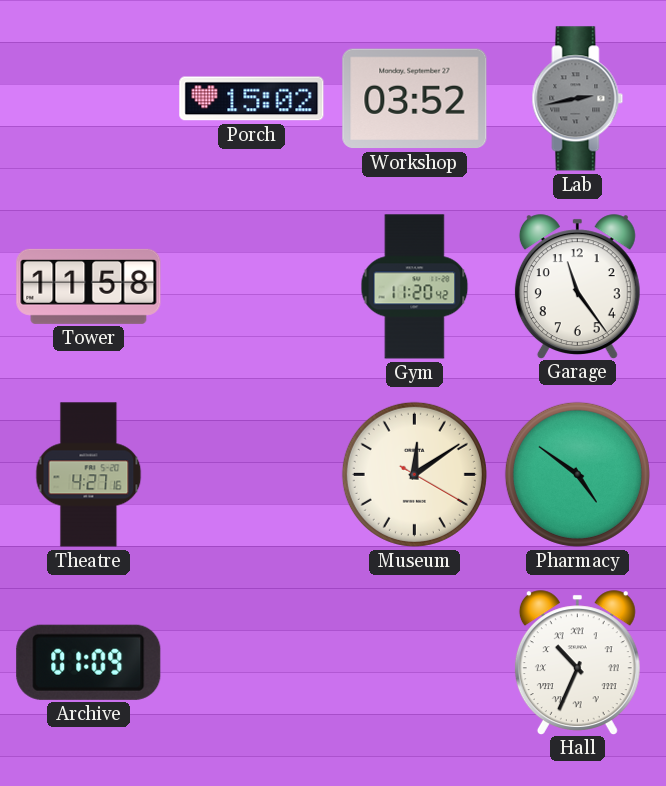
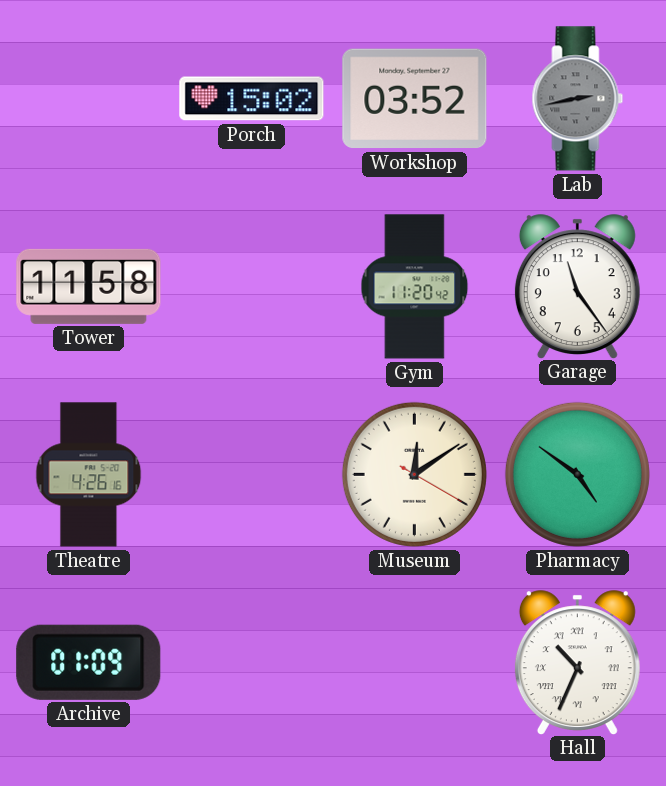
Theatre: 4:27 -> 4:26 (89, 475)
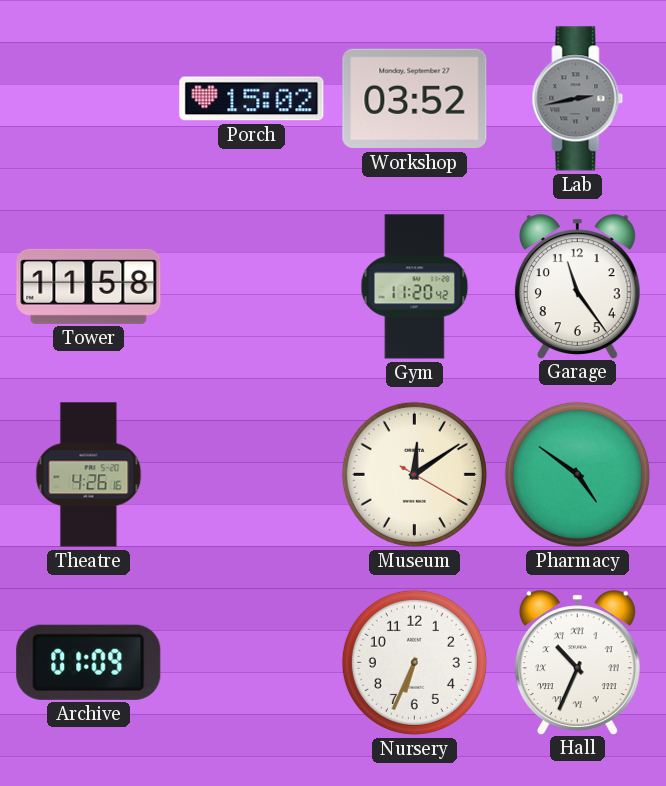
Nursery: none -> 6:34 (414, 662)
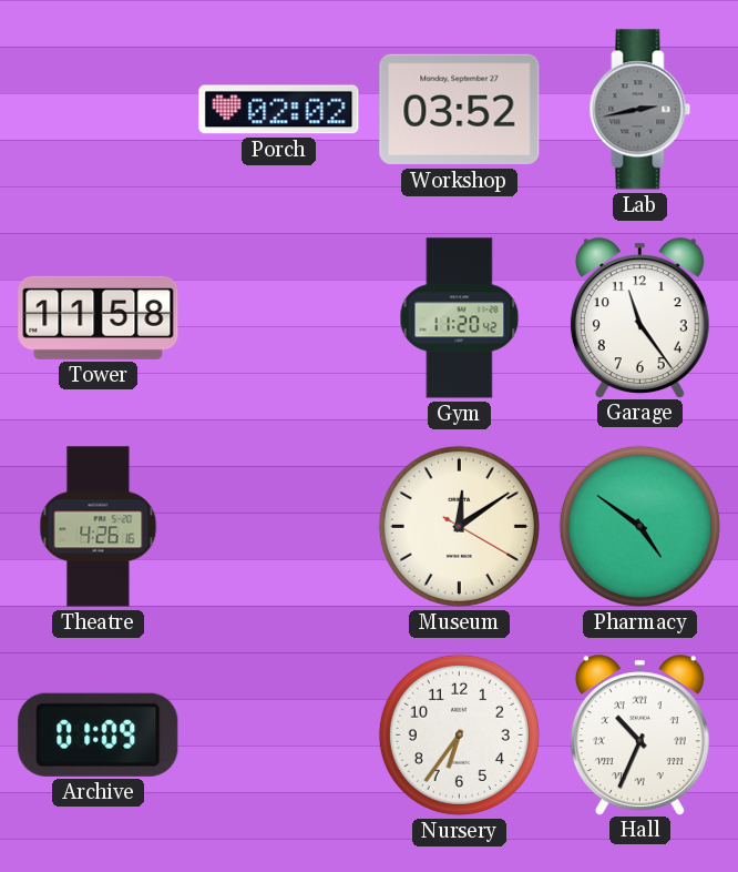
Porch: 15:02 -> 02:02 (279, 110)
Nursery: 6:34 -> 6:36 (459, 734)
